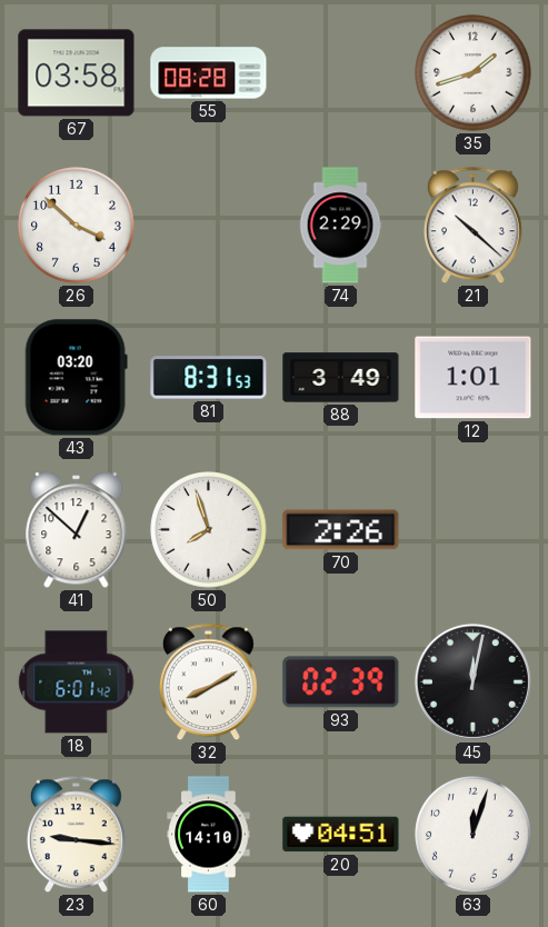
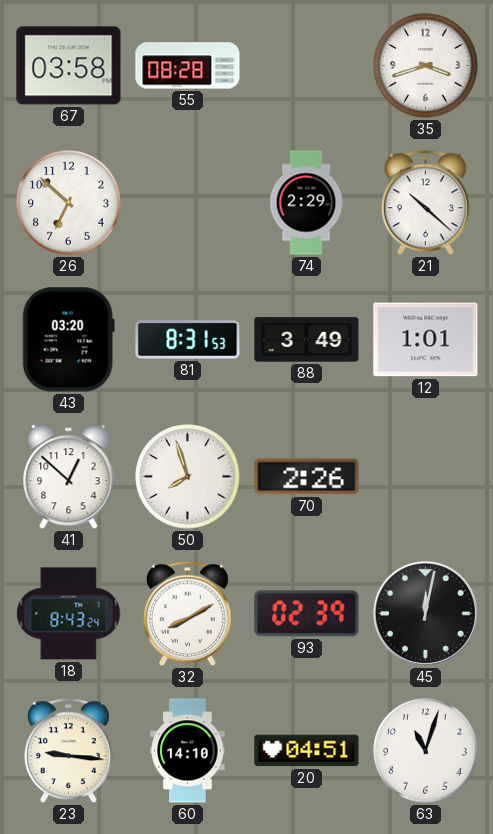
35: 1:42 -> 3:42 (426, 66)
26: 3:52 -> 6:52 (69, 203)
18: 6:01 -> 8:43 (69, 614)
63: 12:03 -> 11:03 (426, 751)
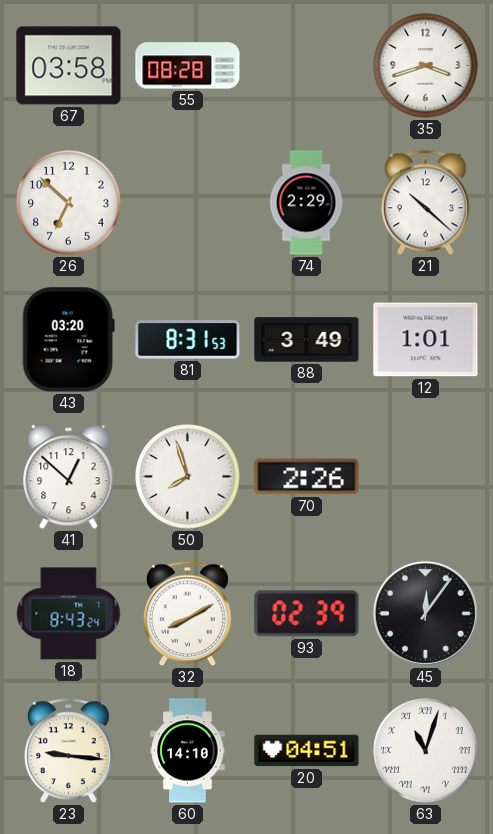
45: 12:02 -> 12:06 (425, 613)
63 numerals: Arabic -> Roman (426, 751)
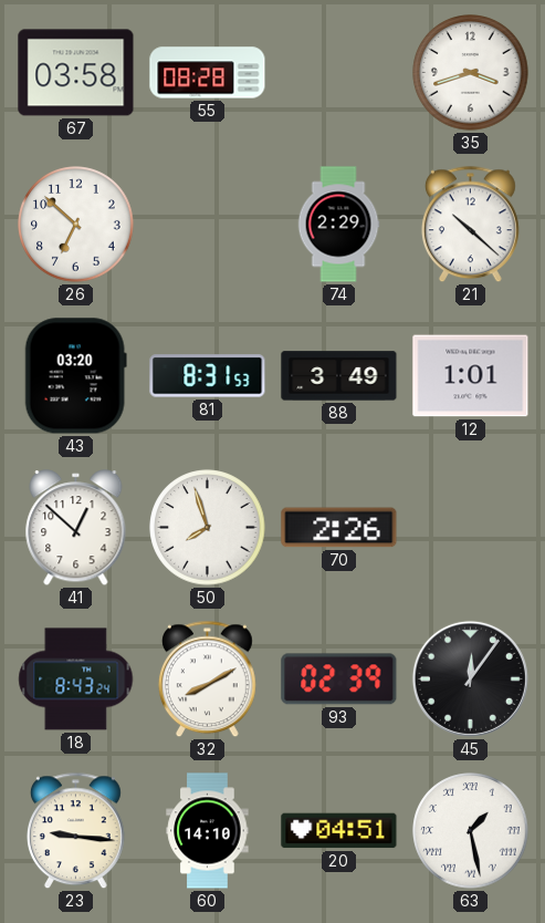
63: 11:03 -> 1:28 (471, 831)
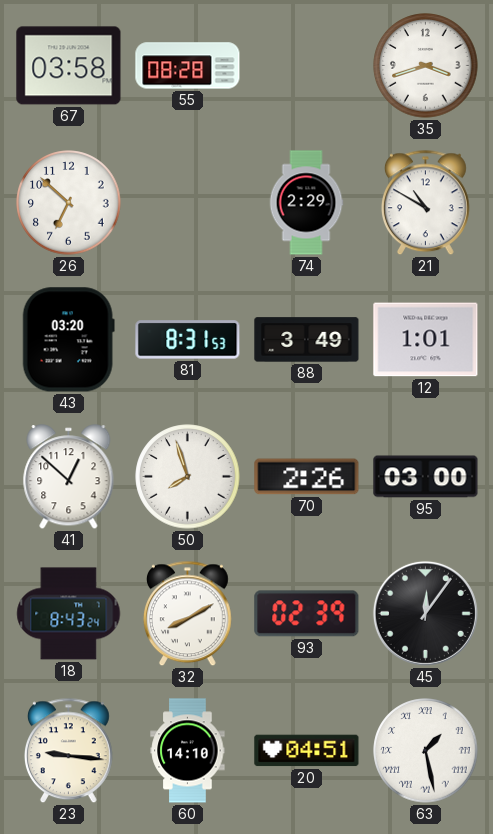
21: 10:22 -> 10:50 (425, 203)
95: none -> 03:00 (426, 477)
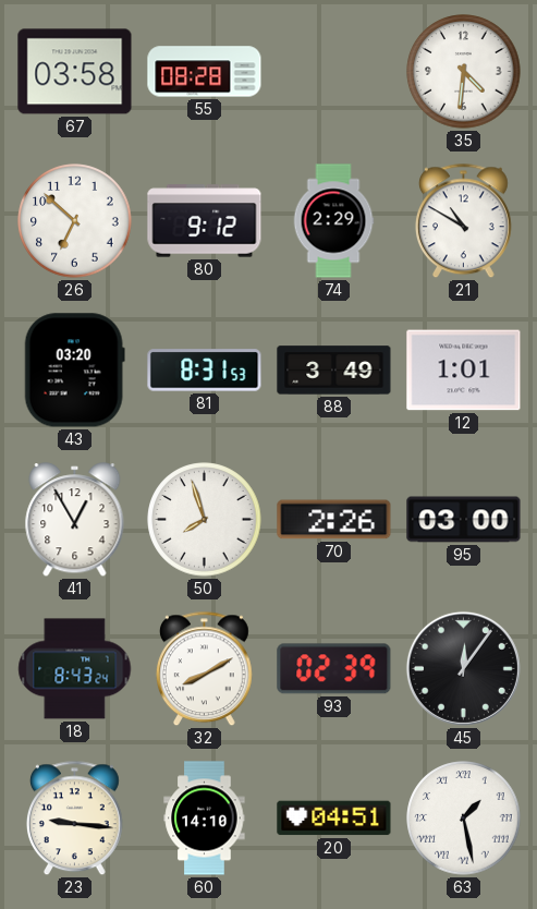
35: 3:42 -> 4:31 (464, 72)
80: none -> 9:12 (205, 221)
41: 12:52 -> 12:55 (75, 520)
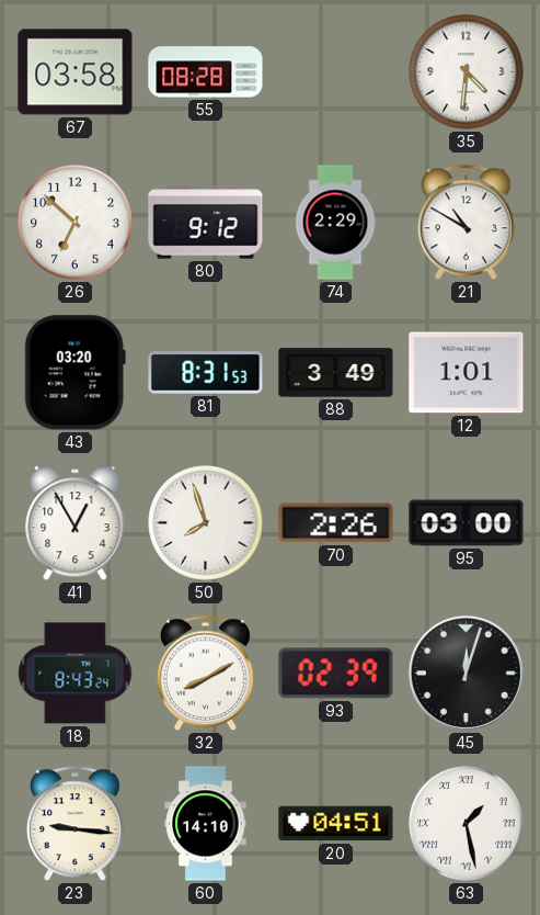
45: 12:06 -> 12:03 (466, 673)
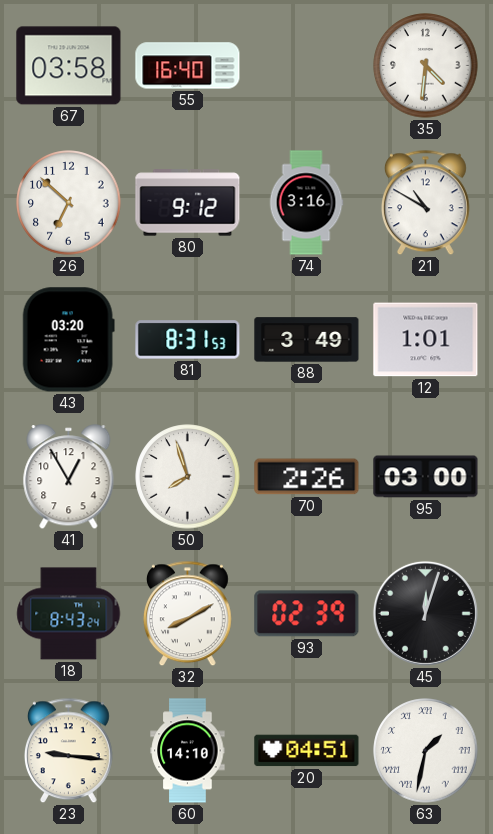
55: 08:28 -> 16:40 (188, 66)
74: 2:29 -> 3:16 (306, 203)
63: 1:28 -> 1:32 (426, 751)
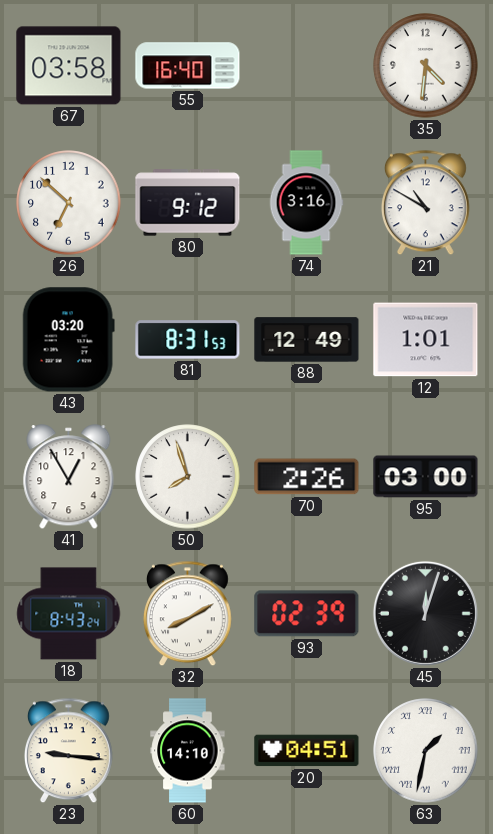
88: 3:49 -> 12:49 (307, 340)
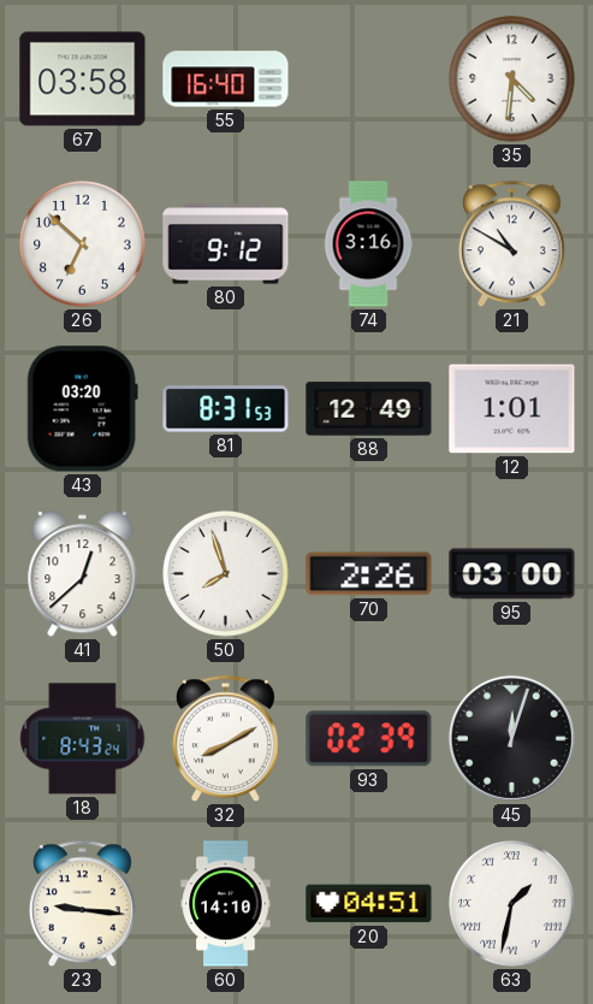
41: 12:55 -> 12:38 (83, 574)
